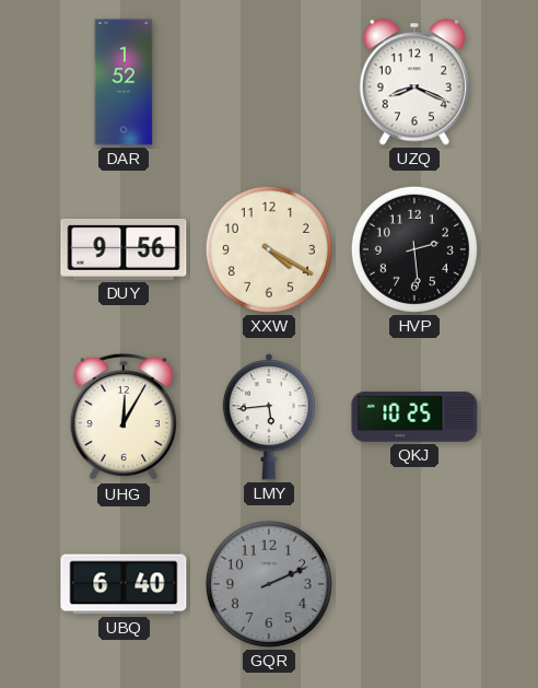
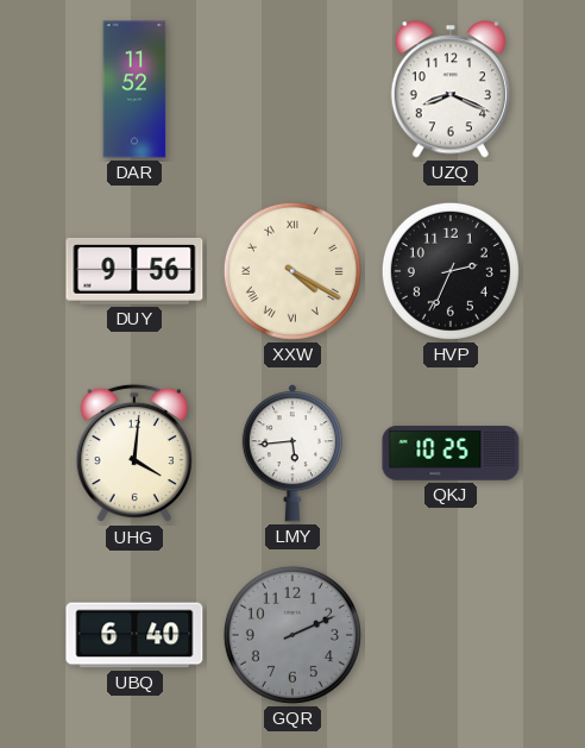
DAR: 1:52 -> 11:52 (134, 89)
XXW numerals: Arabic -> Roman (292, 271)
HVP: 2:29 -> 2:34 (451, 271)
UHG: 12:05 -> 4:01 (134, 453)
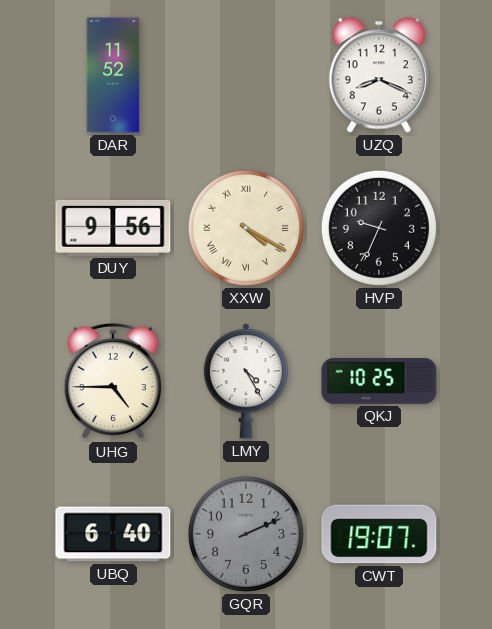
HVP: 2:34 -> 9:34 (379, 228)
UHG: 4:01 -> 4:45 (113, 381)
LMY: 5:44 -> 4:25 (246, 381)
CWT: none -> 19:07 (379, 534)
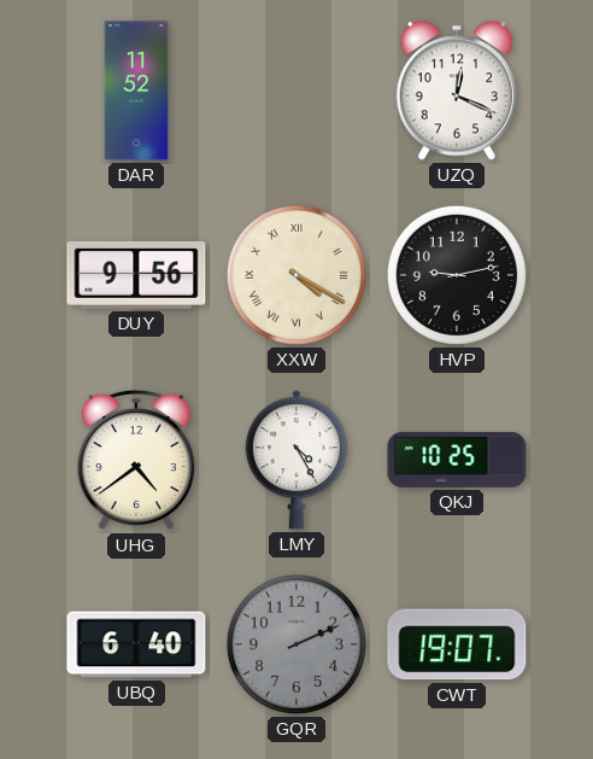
UZQ: 8:19 -> 12:19 (456, 91)
HVP: 9:34 -> 9:13 (457, 275)
UHG: 4:45 -> 4:39 (136, 460)
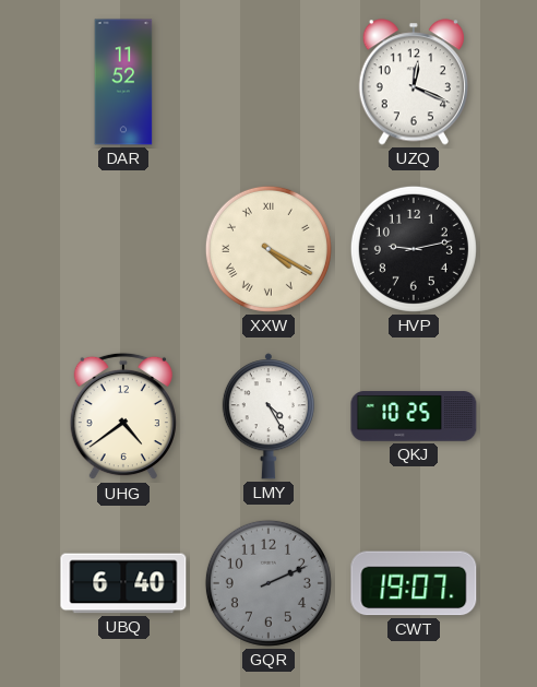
DUY: 9:56 -> none (136, 275)
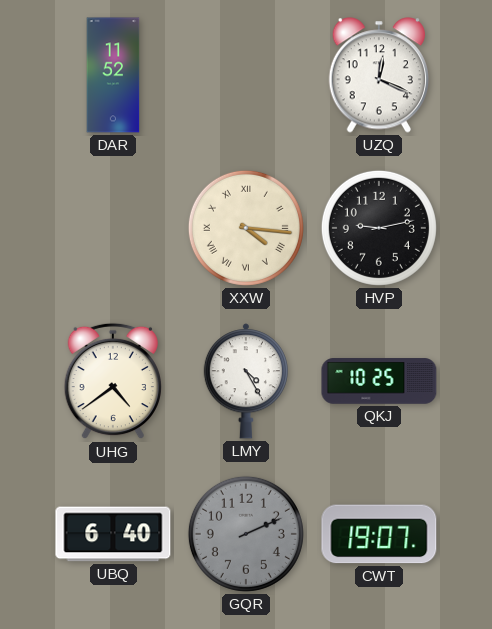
XXW: 4:20 -> 4:16 (246, 228)
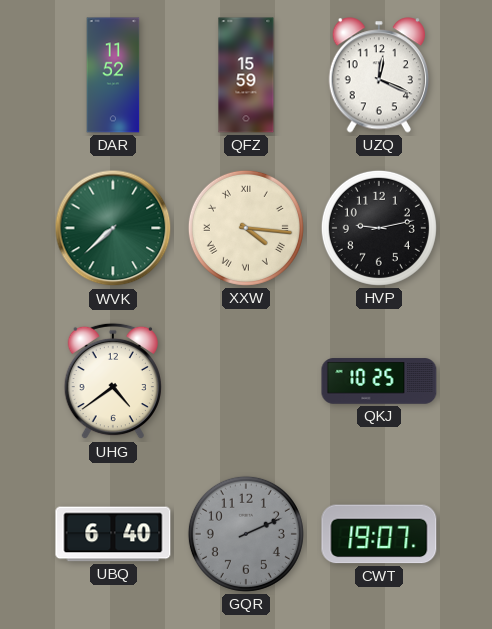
QFZ: none -> 15:59 (246, 75)
WVK: none -> 7:38 (113, 228)
LMY: 4:25 -> none (246, 381)
